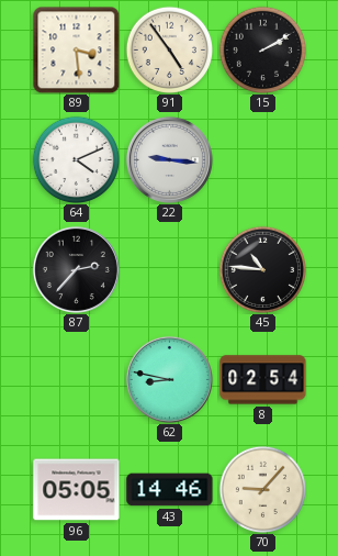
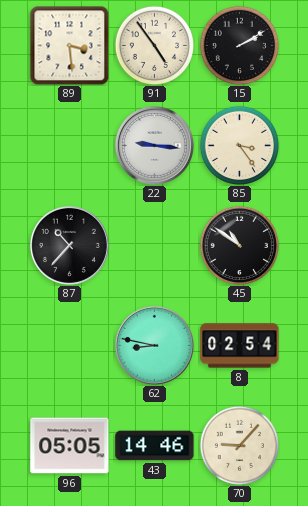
64: 4:11 -> none (76, 159)
85: none -> 3:24 (239, 145)
87: 2:37 -> 10:37 (69, 245)
45: 10:46 -> 10:51 (239, 245)
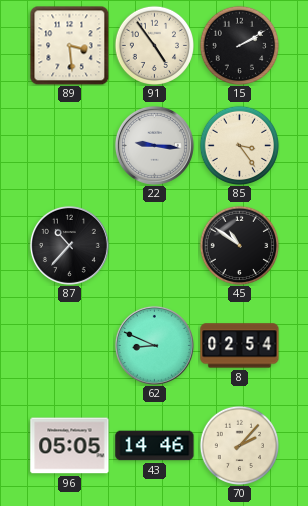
62: 8:47 -> 8:49 (154, 345)
70: 9:07 -> 2:07 (239, 445)
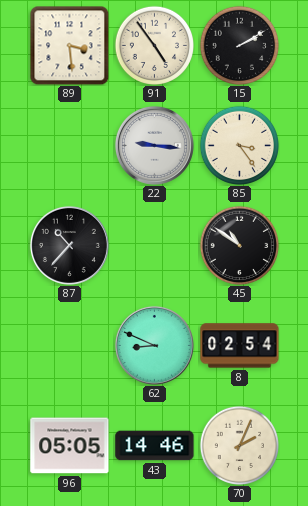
70: 2:07 -> 2:04 (239, 445)
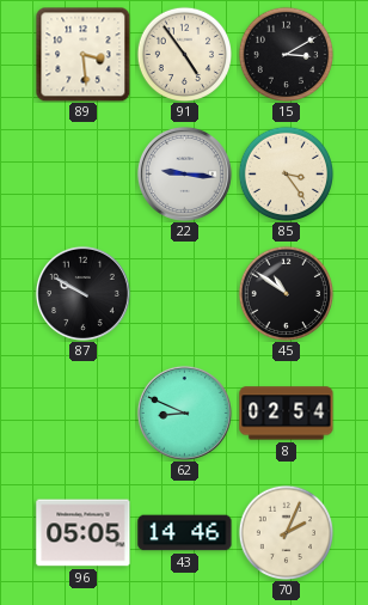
15: 2:10 -> 3:10 (286, 54)
87: 10:37 -> 9:50 (82, 293)
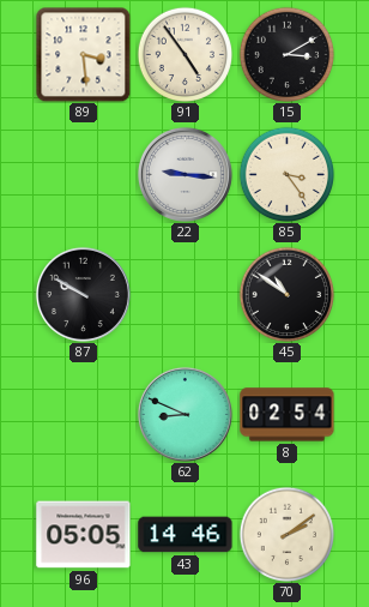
70: 2:04 -> 2:09 (286, 534)
